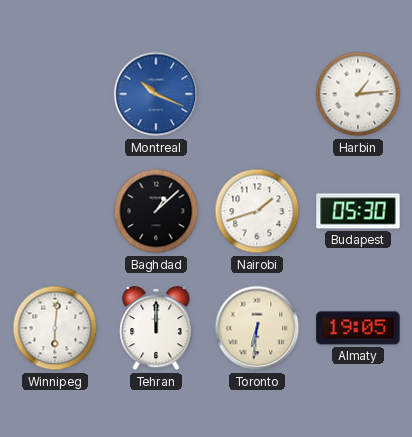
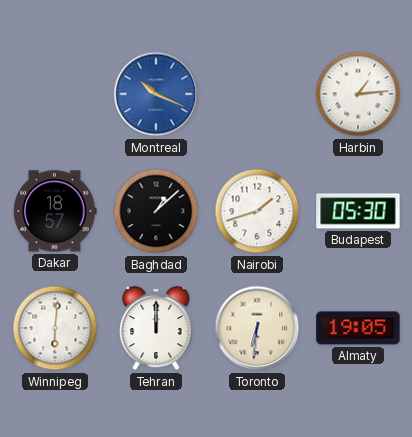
Dakar: none -> 18:57 (55, 211)
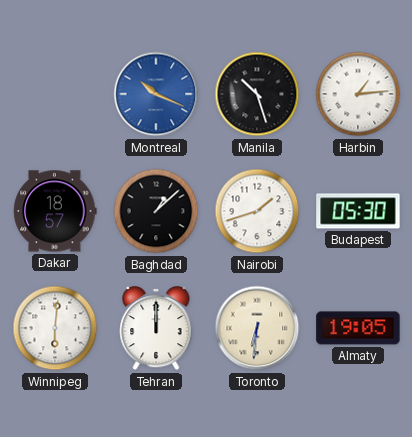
Manila: none -> 10:27 (257, 94)
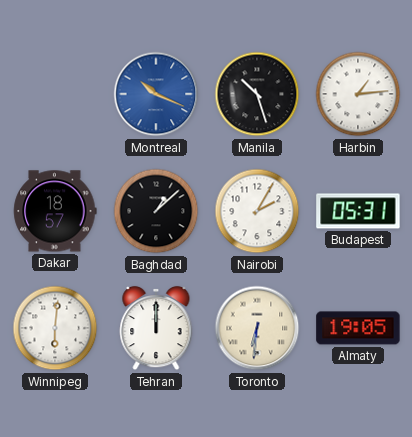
Nairobi: 1:42 -> 2:05 (257, 211)
Budapest: 05:30 -> 05:31 (358, 211)
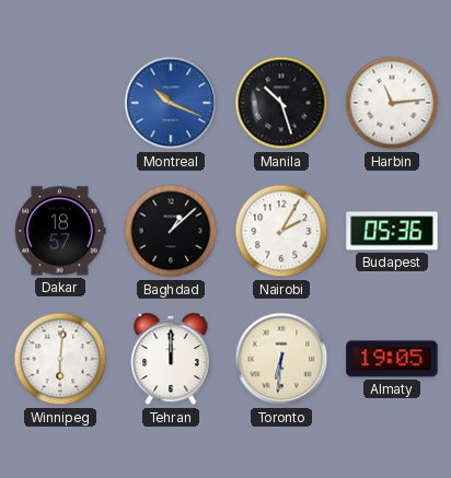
Harbin: 1:14 -> 11:14 (392, 103)
Budapest: 05:31 -> 05:36 (392, 231)
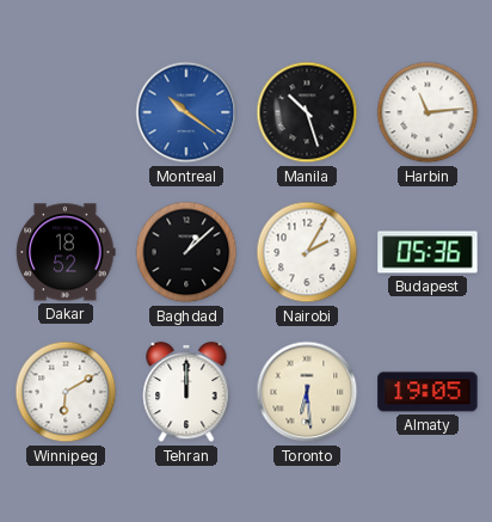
Montreal: 10:19 -> 10:21 (186, 112)
Dakar: 18:57 -> 18:52 (66, 252)
Winnipeg: 6:01 -> 6:10 (66, 392)
Toronto: 6:31 -> 6:29 (307, 392)
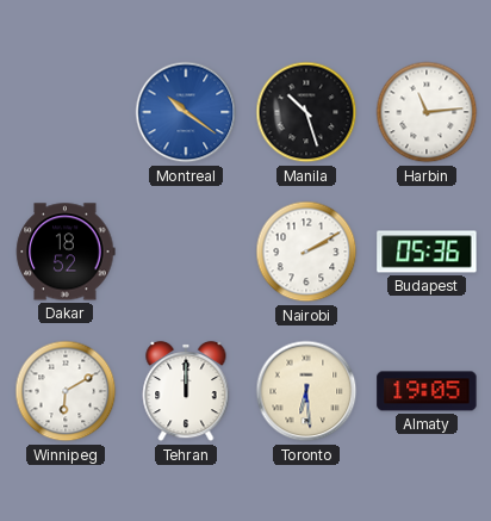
Baghdad: 1:08 -> none (186, 252)
Nairobi: 2:05 -> 2:10 (306, 252)
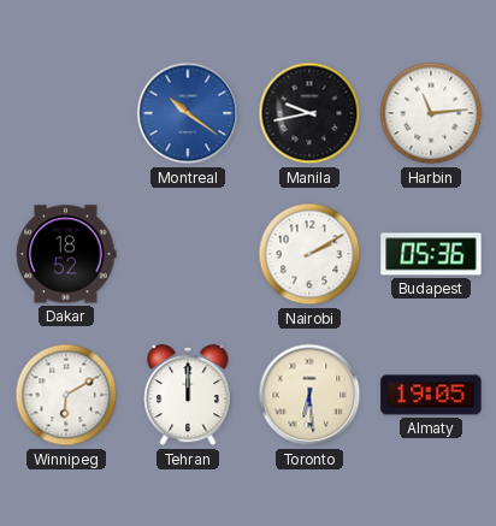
Manila: 10:27 -> 9:43 (309, 113)
